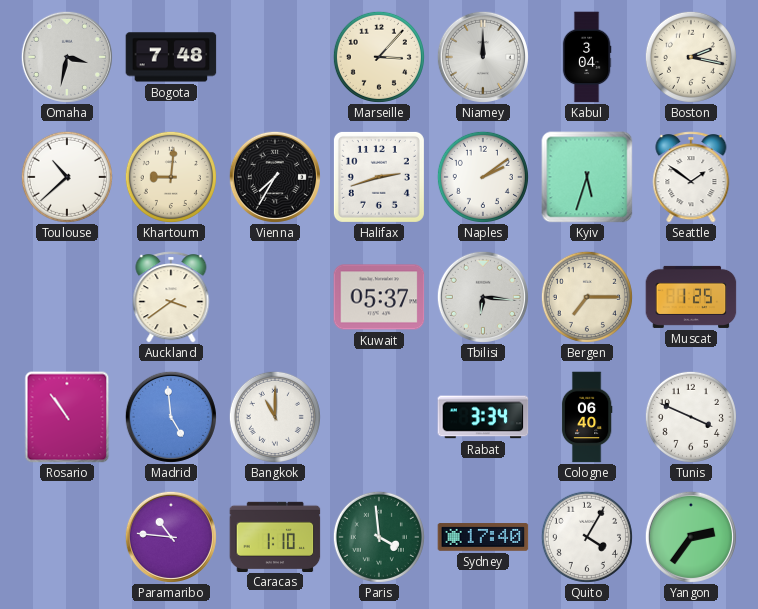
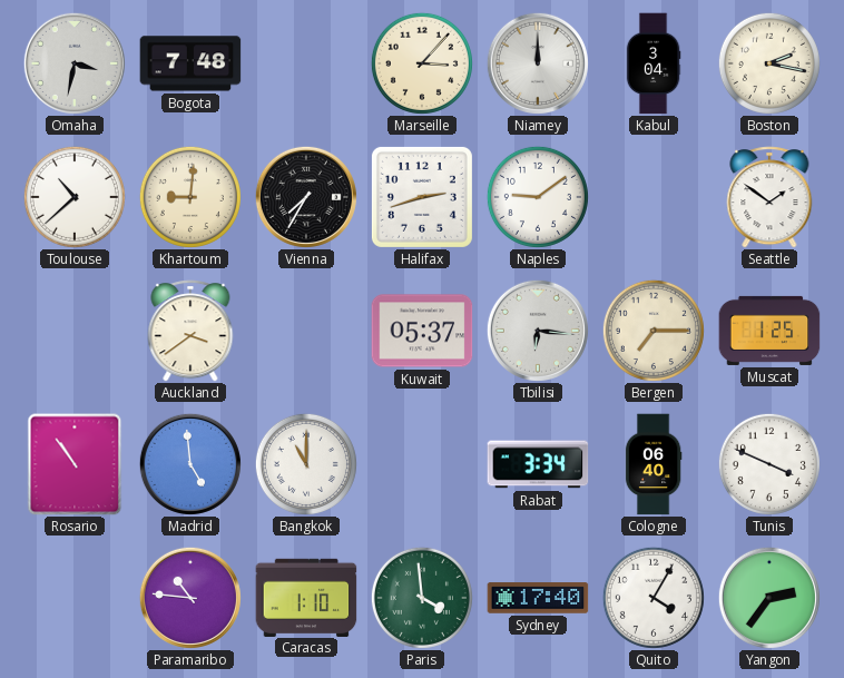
Naples: 2:09 -> 9:09 (538, 197)
Kyiv: 5:33 -> none (587, 177)
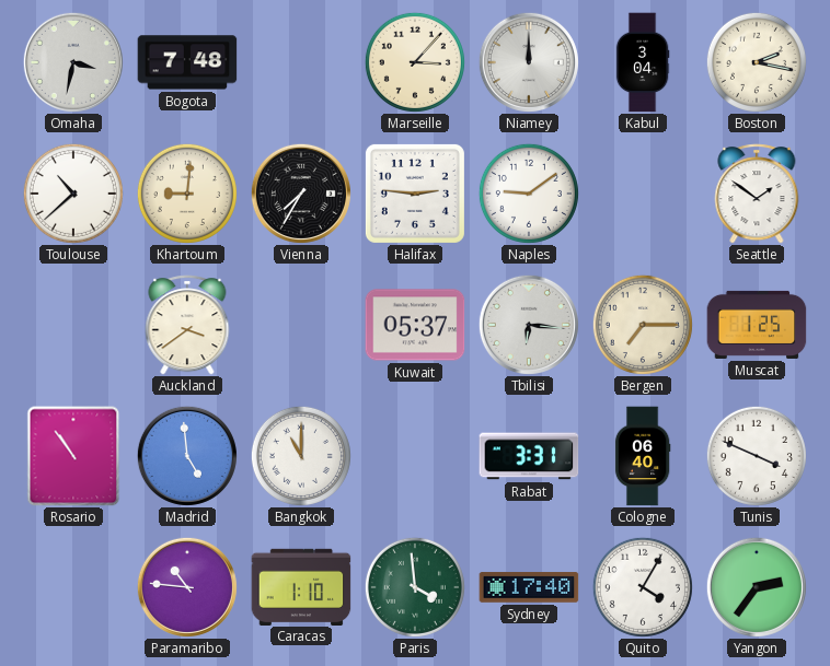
Halifax: 2:42 -> 2:46 (415, 194)
Rabat: 3:34 -> 3:31 (529, 456)
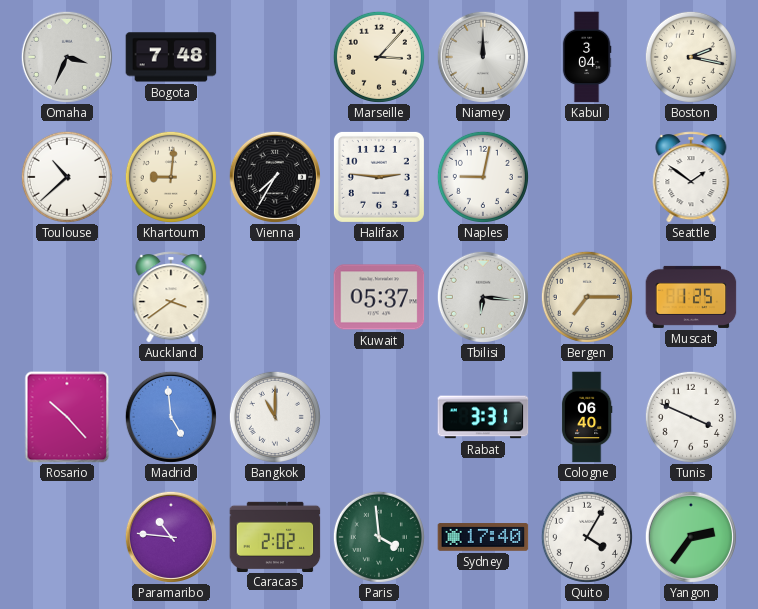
Omaha: 3:32 -> 3:34 (67, 57)
Naples: 9:09 -> 9:02 (483, 177)
Rosario: 10:54 -> 10:23 (67, 417)
Caracas: 1:10 -> 2:02 (275, 536)
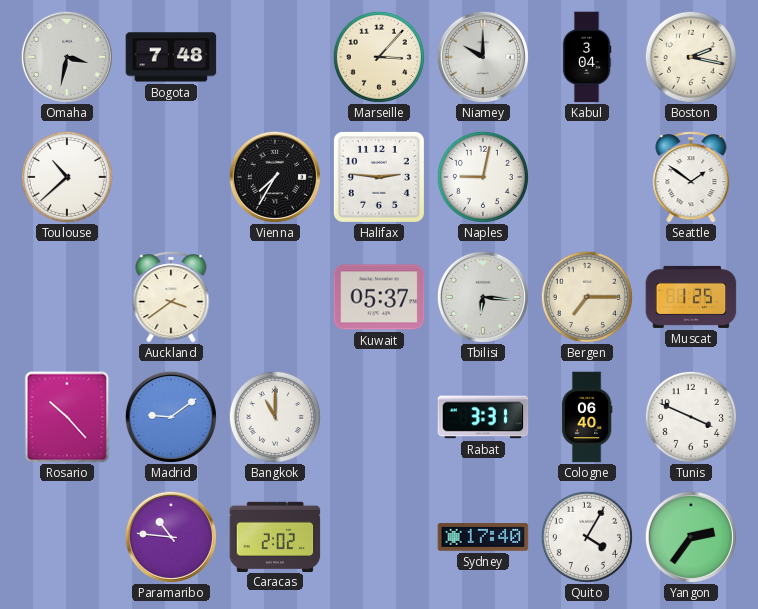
Omaha: 3:34 -> 3:32 (67, 57)
Niamey: 12:00 -> 10:00 (483, 57)
Khartoum: 9:01 -> none (171, 177)
Madrid: 4:59 -> 9:09 (171, 417)
Paris: 3:59 -> none (379, 537)
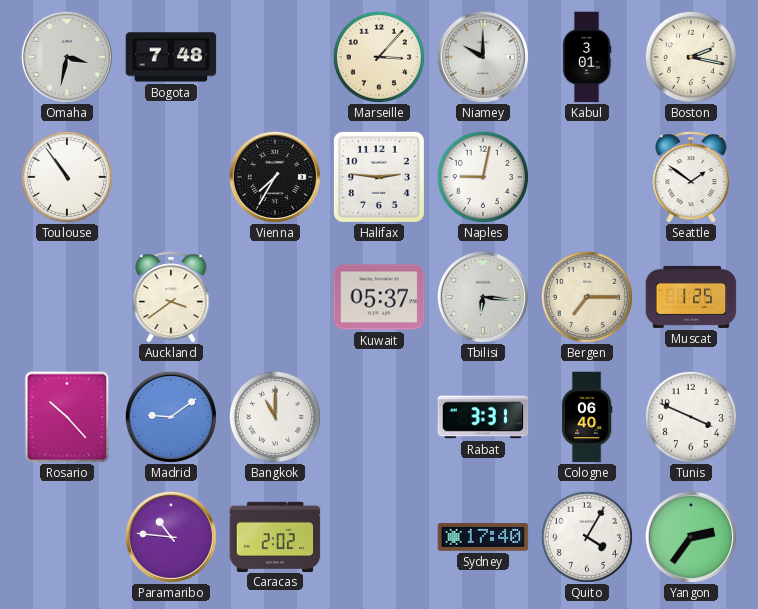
Kabul: 3:04 -> 3:01 (587, 57)
Toulouse: 10:38 -> 10:54 (67, 177)
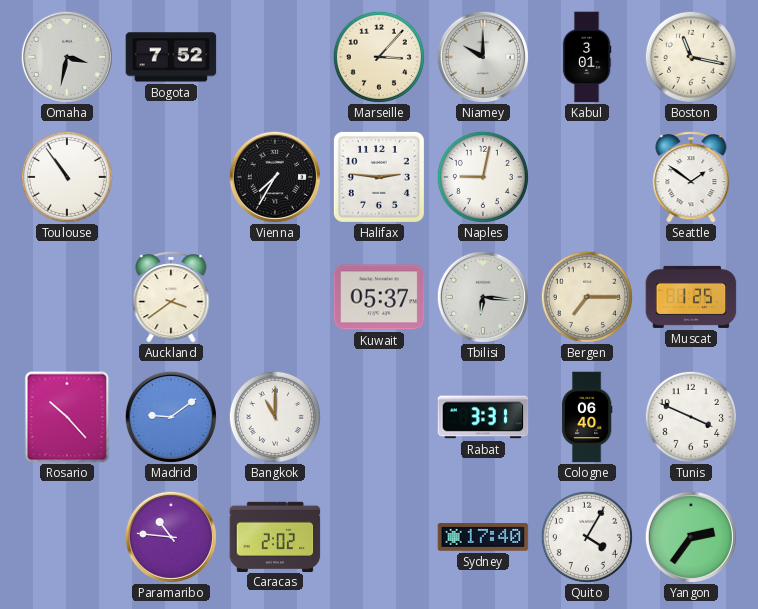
Bogota: 7:48 -> 7:52 (171, 57)
Boston: 2:17 -> 11:17 (691, 57)
